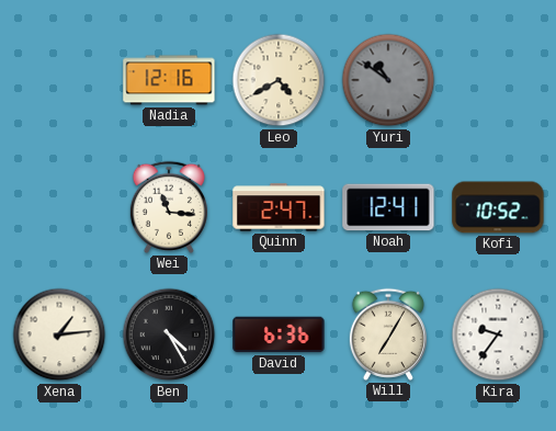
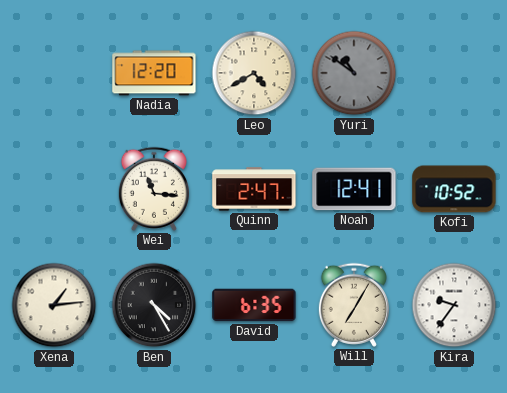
Nadia: 12:16 -> 12:20 (154, 73)
David: 6:36 -> 6:35 (254, 305)
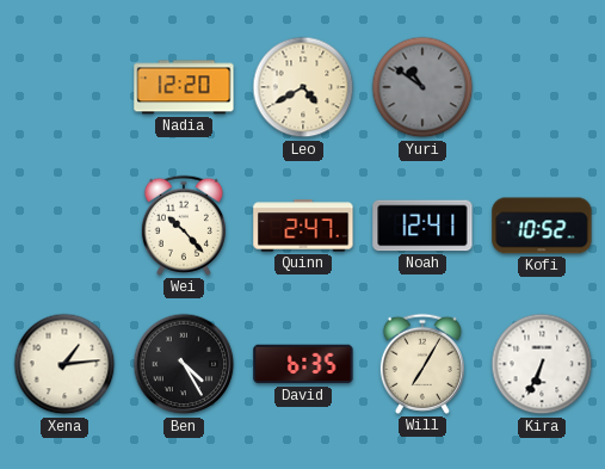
Wei: 11:16 -> 10:23 (184, 226)
Kira: 9:36 -> 6:34 (542, 364)
